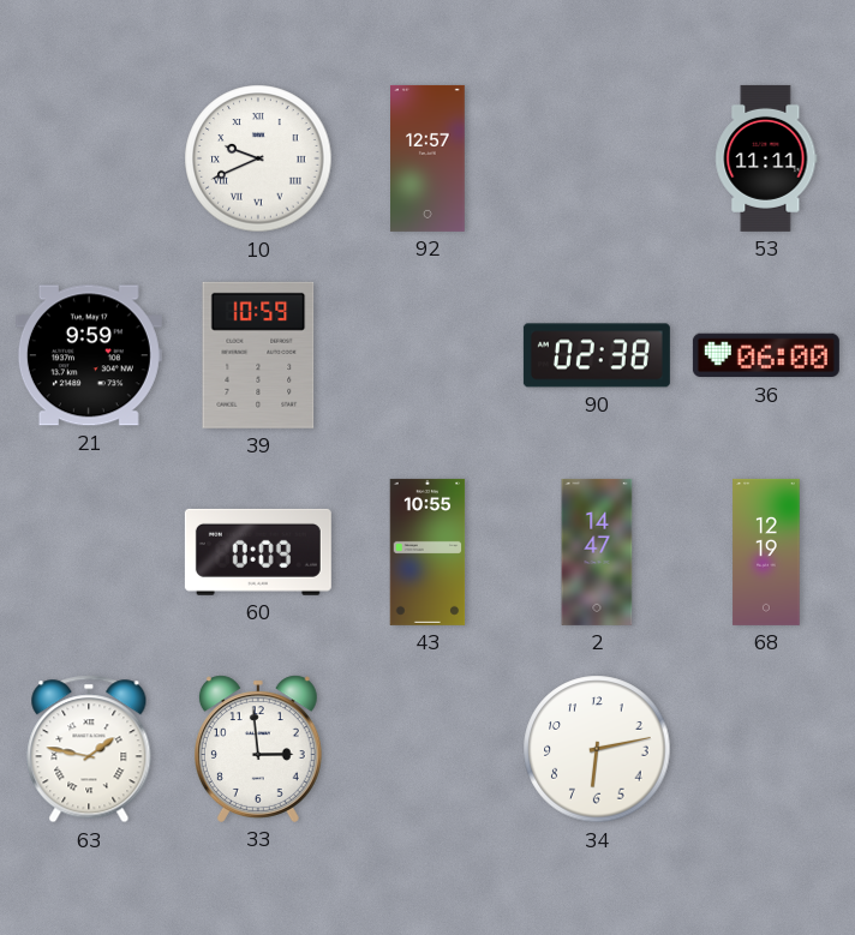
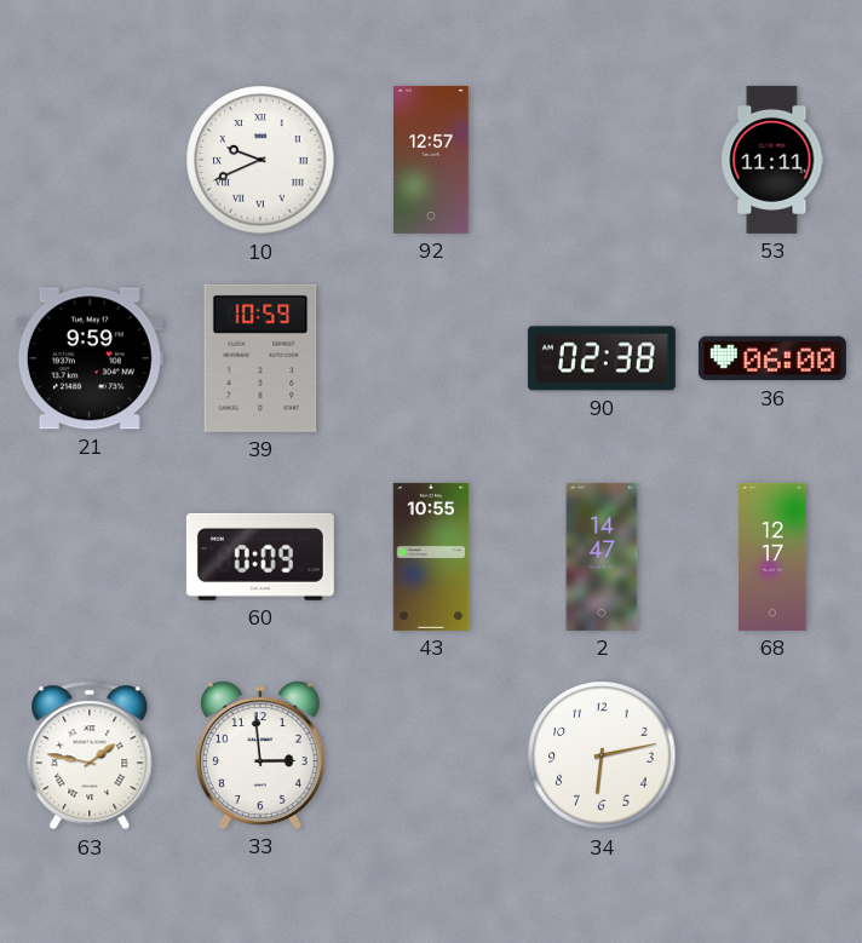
68: 12:19 -> 12:17 (772, 557)
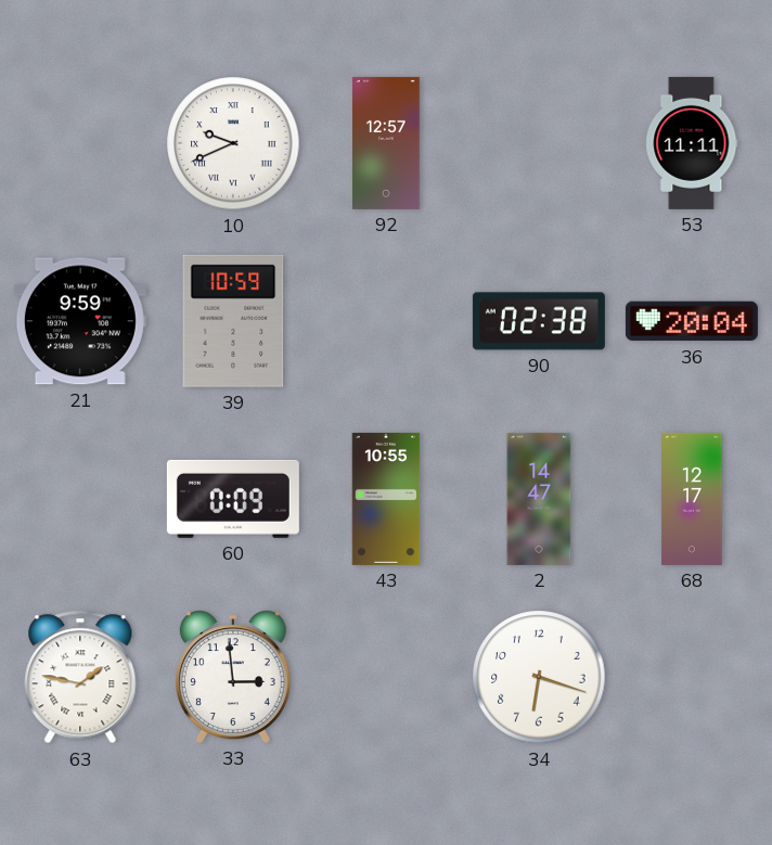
36: 06:00 -> 20:04 (692, 321)
34: 6:13 -> 6:18 (539, 677)
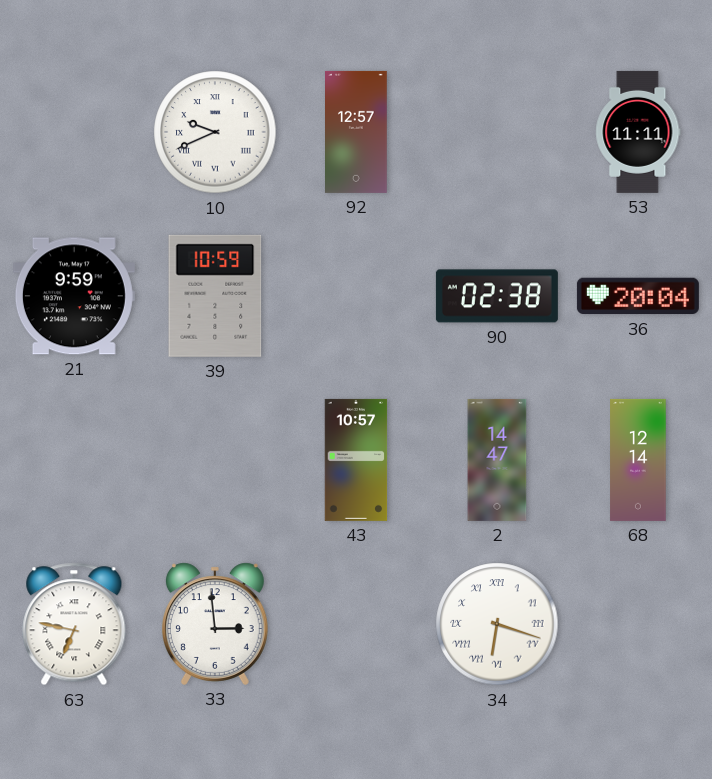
60: 0:09 -> none (233, 499)
43: 10:55 -> 10:57 (356, 460)
68: 12:17 -> 12:14 (638, 460)
63: 1:47 -> 6:47 (74, 624)
34 numerals: Arabic -> Roman (497, 624)
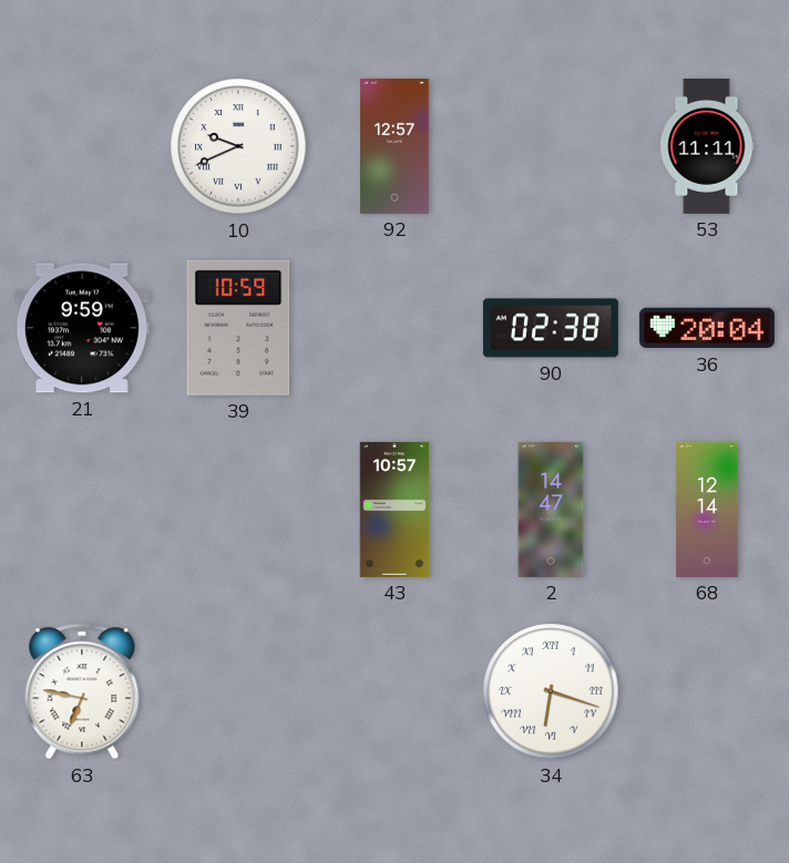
33: 2:59 -> none (215, 624)
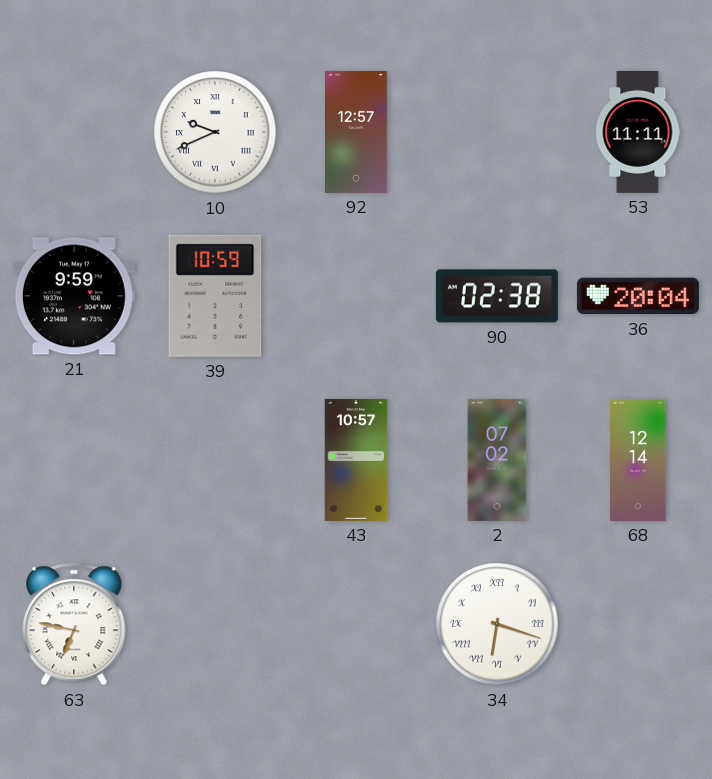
2: 14:47 -> 07:02 (497, 460)
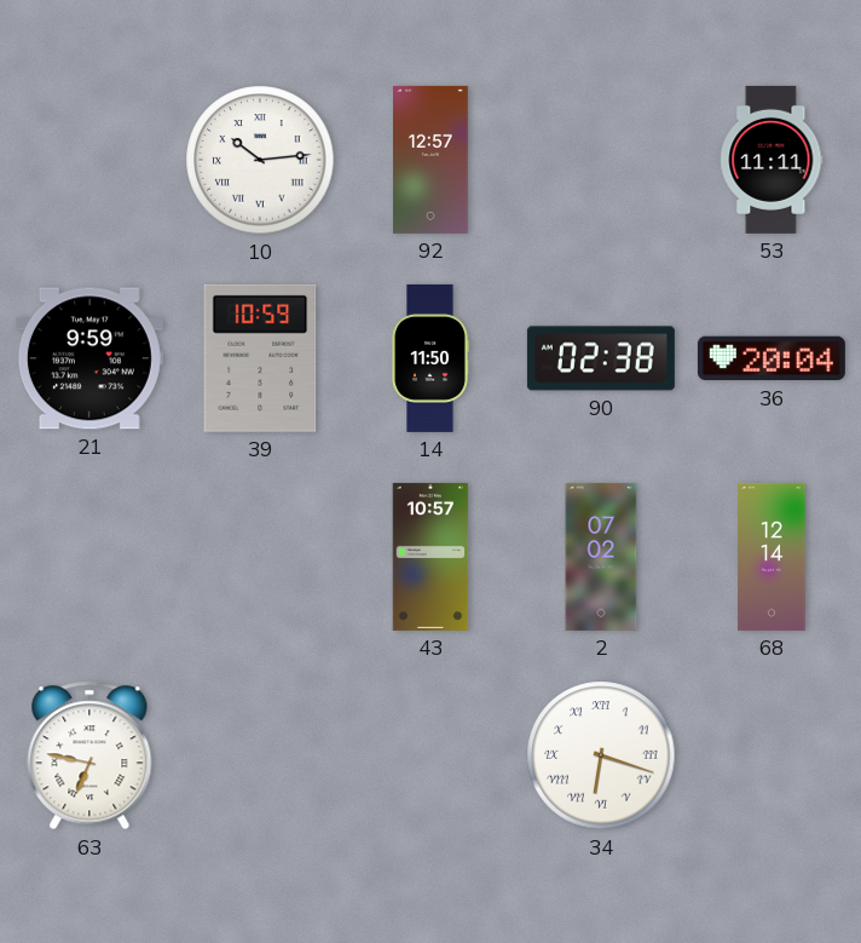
10: 9:41 -> 10:14 (260, 160)
14: none -> 11:50 (431, 358)
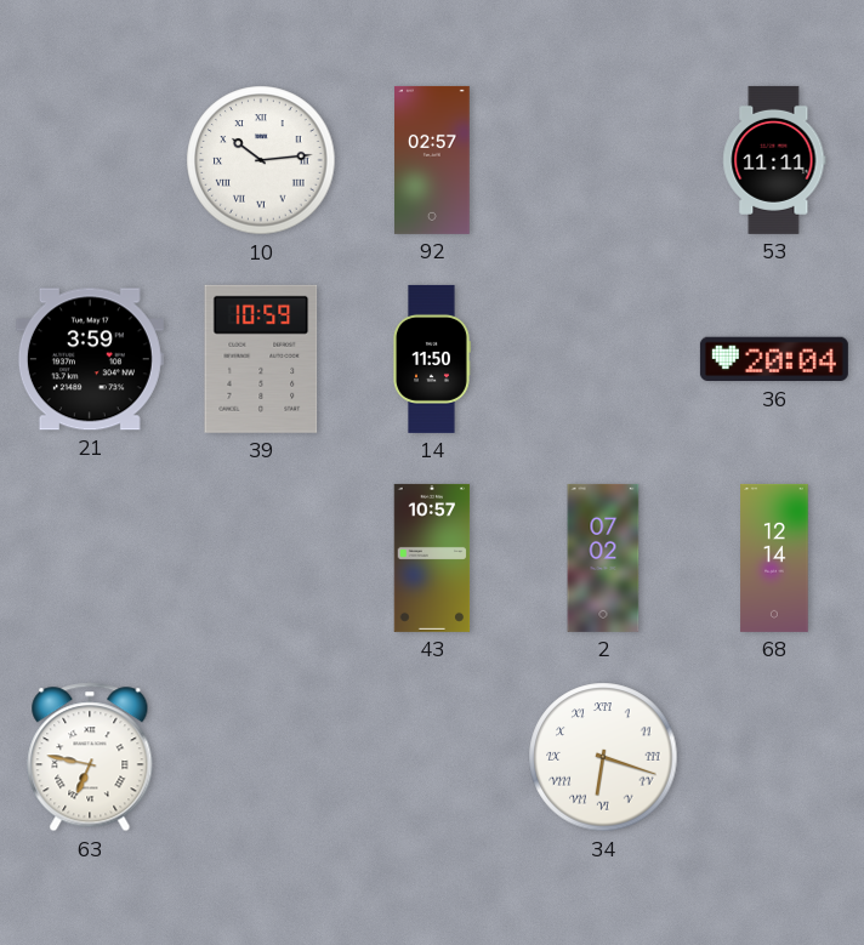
92: 12:57 -> 02:57 (433, 160)
21: 9:59 -> 3:59 (90, 359)
90: 02:38 -> none (601, 358)
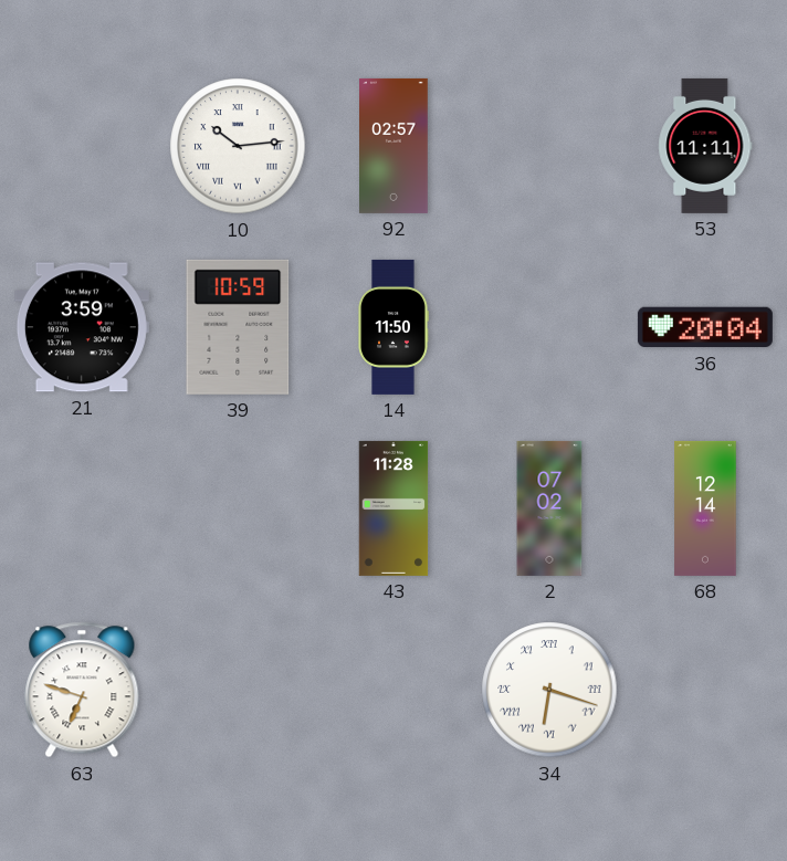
43: 10:57 -> 11:28 (393, 508)
63: 6:47 -> 6:48 (82, 690)
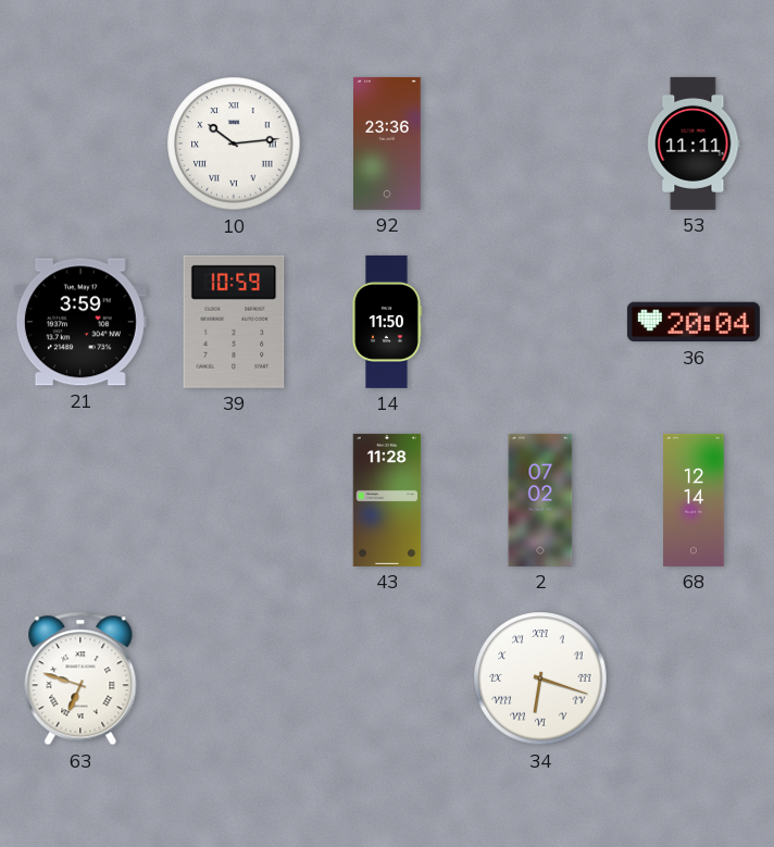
92: 02:57 -> 23:36 (388, 144)
